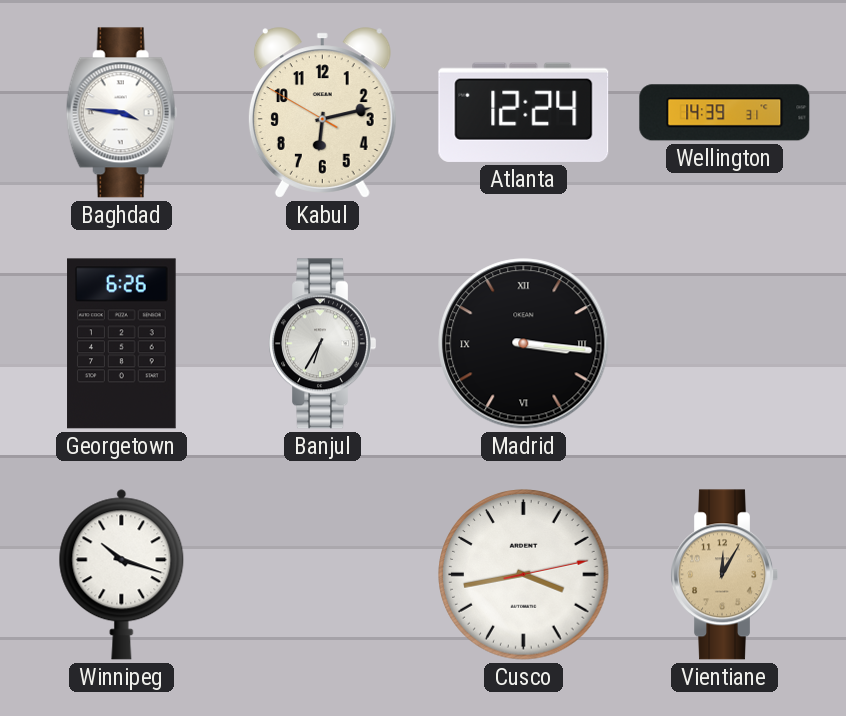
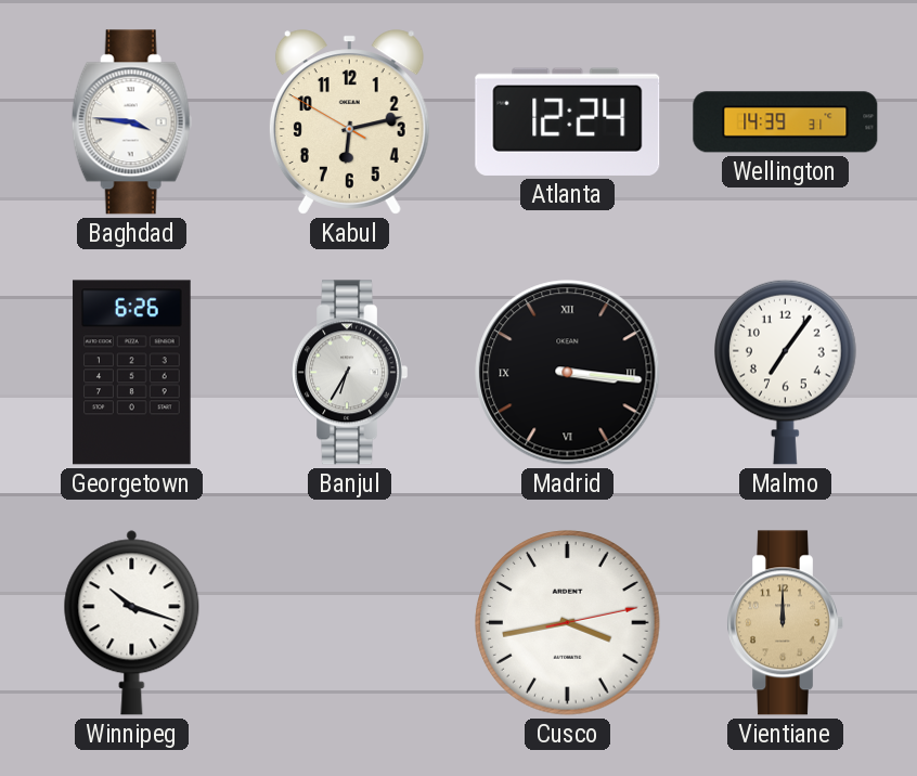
Malmo: none -> 7:06 (786, 372)
Vientiane: 12:05 -> 12:00 (785, 623)
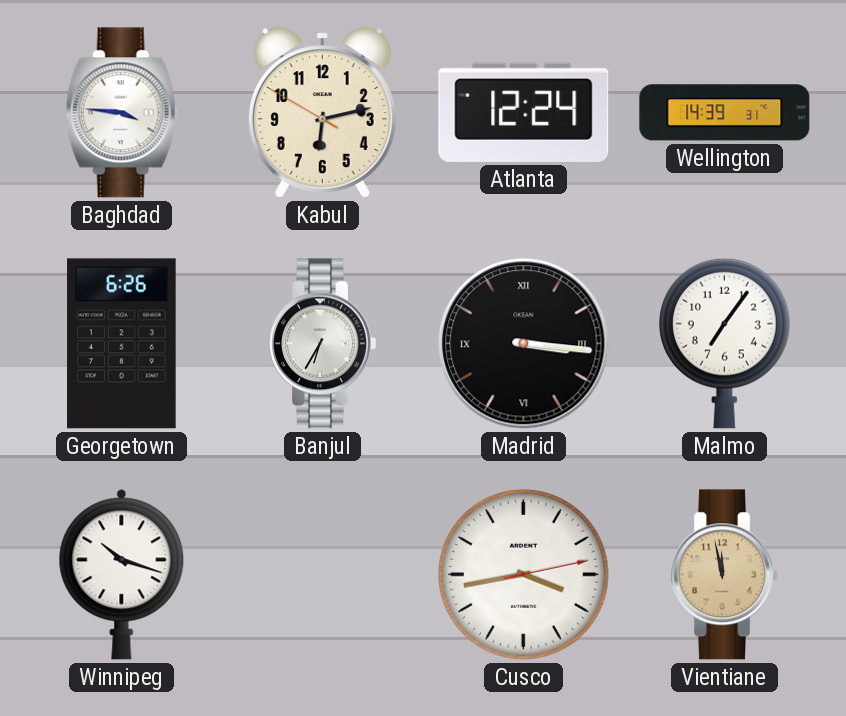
Vientiane: 12:00 -> 11:58 (724, 575)
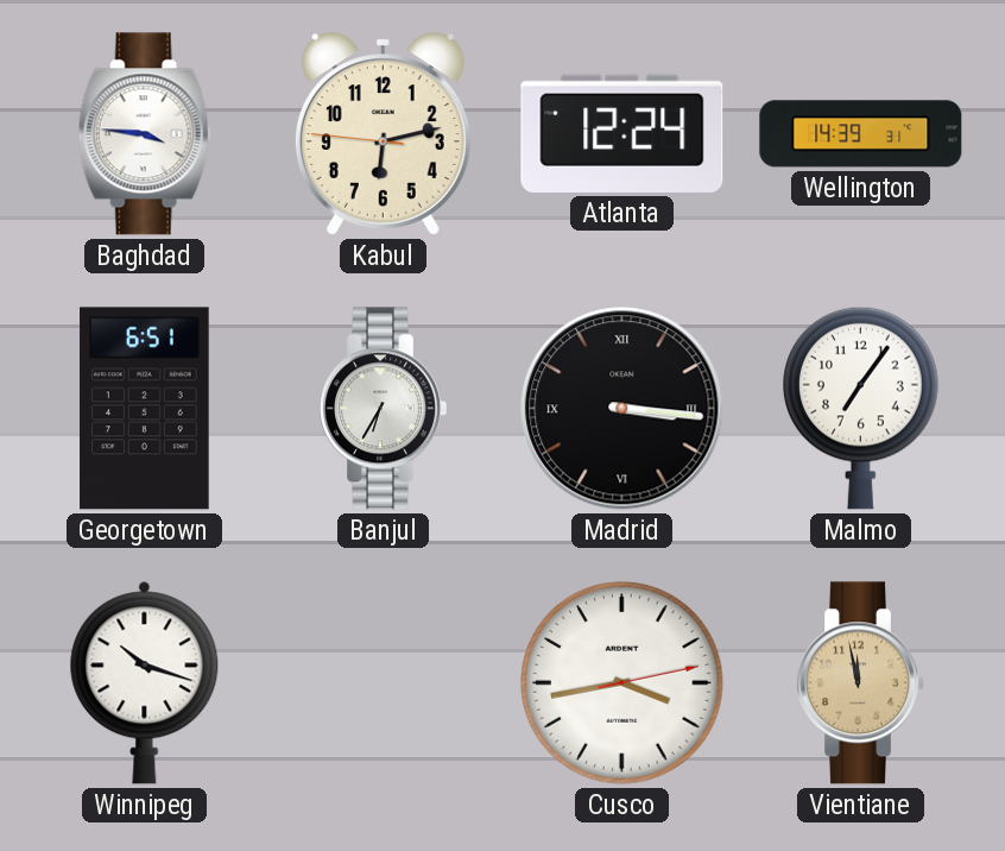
Kabul: 6:12:50 -> 6:12:46 (383, 134)
Georgetown: 6:26 -> 6:51 (145, 409)
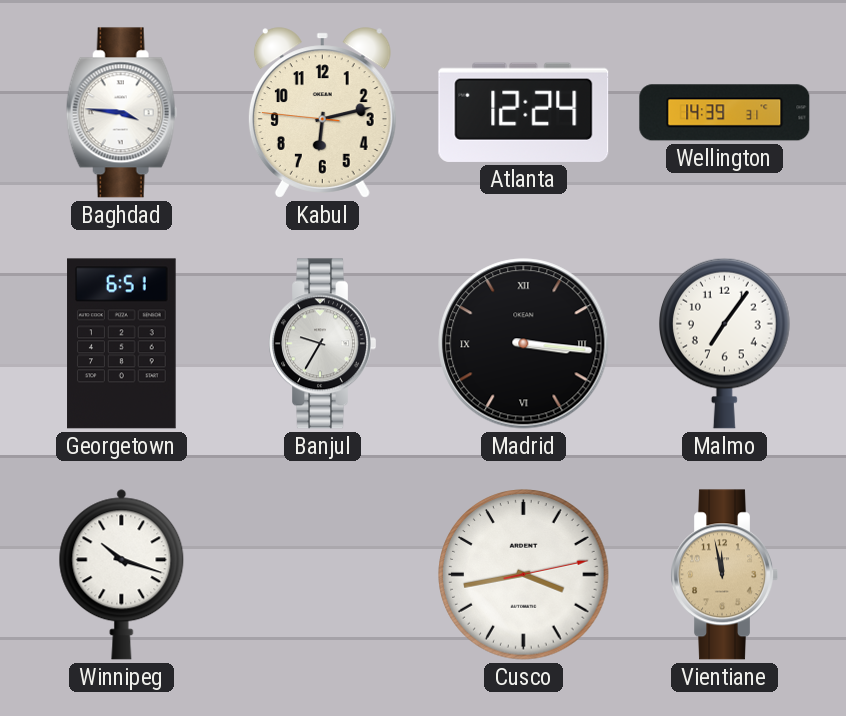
Banjul: 6:35 -> 9:35 (322, 344)
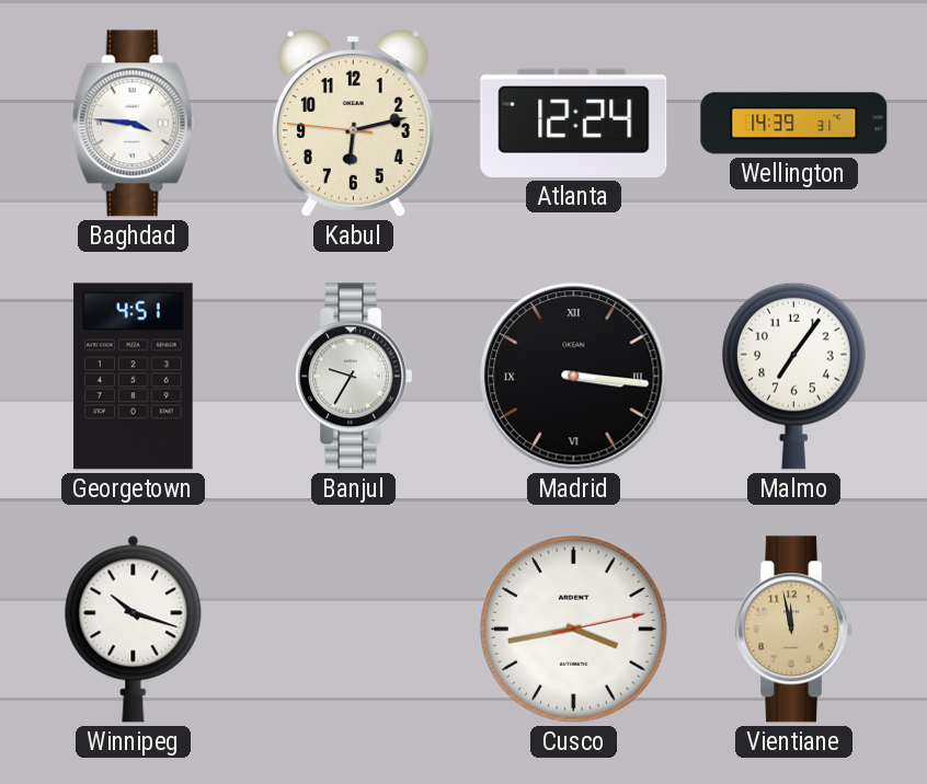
Georgetown: 6:51 -> 4:51 (134, 377)
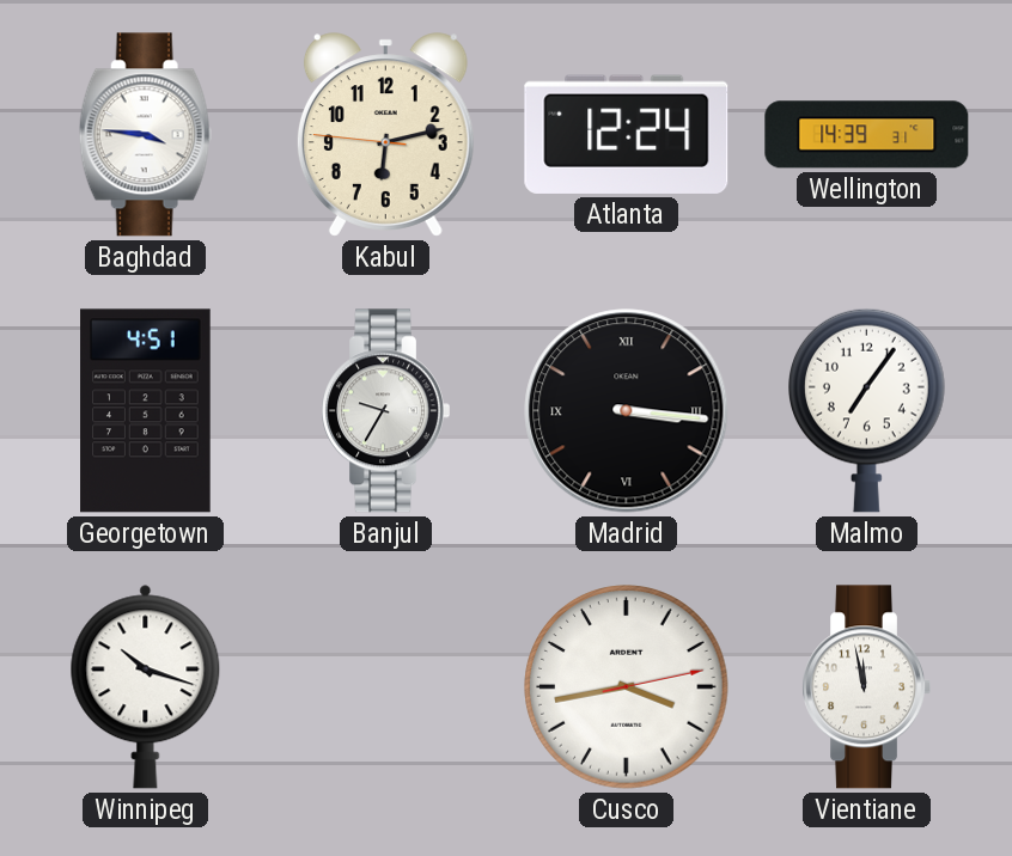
Vientiane dial: champagne -> white (866, 687)
